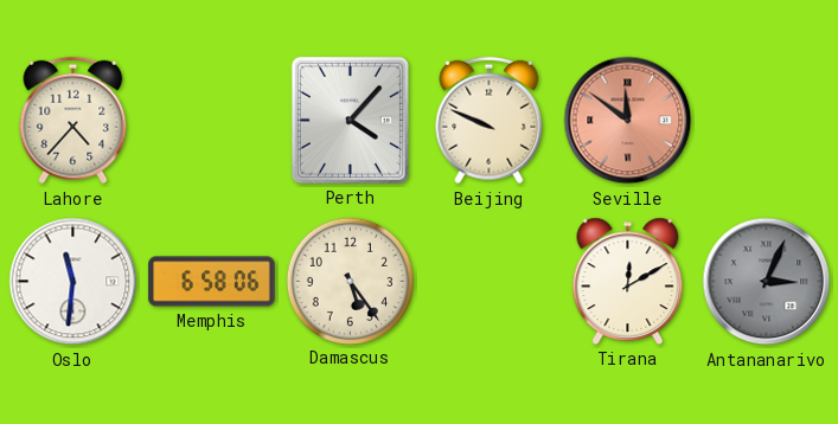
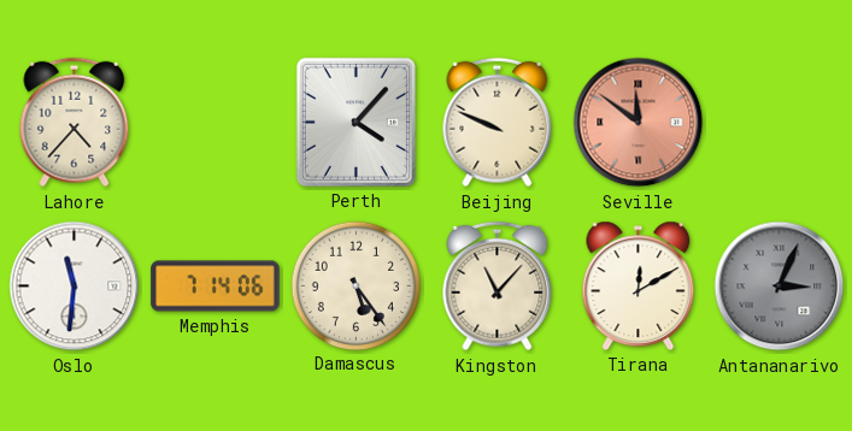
Memphis: 6:58 -> 7:14 (216, 287)
Kingston: none -> 11:07 (498, 287)
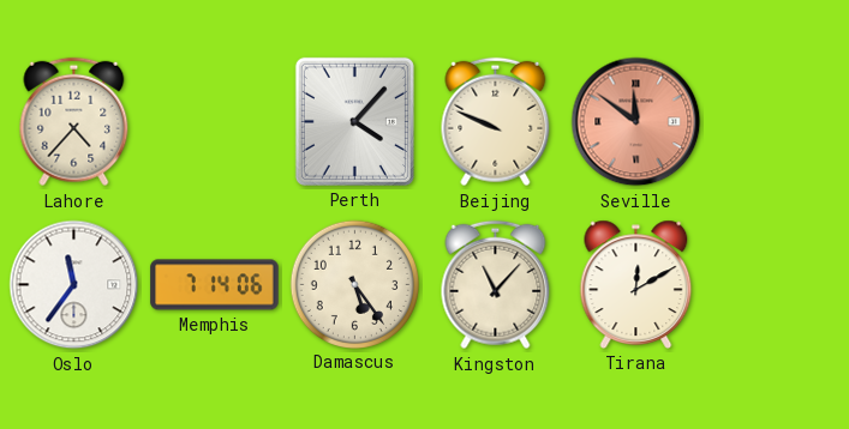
Oslo: 11:31 -> 11:36 (74, 285)
Antananarivo: 3:04 -> none (780, 287)
